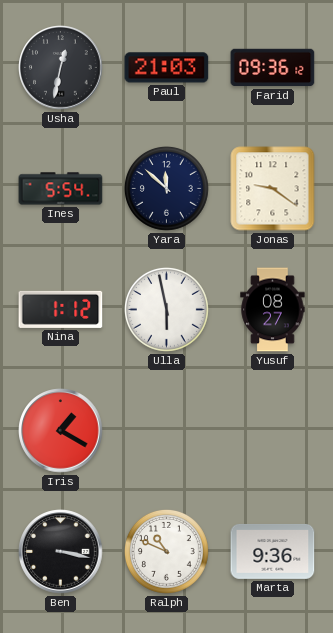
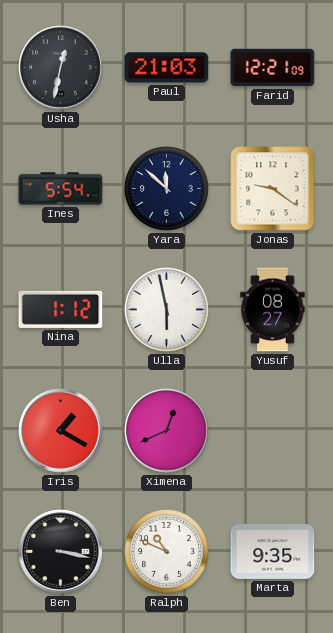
Farid: 09:36 -> 12:21 (273, 68)
Ximena: none -> 12:41 (167, 431)
Marta: 9:36 -> 9:35 (273, 551)
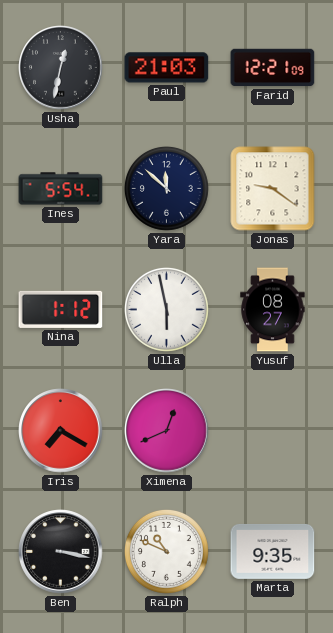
Iris: 1:20 -> 7:20 (61, 431)
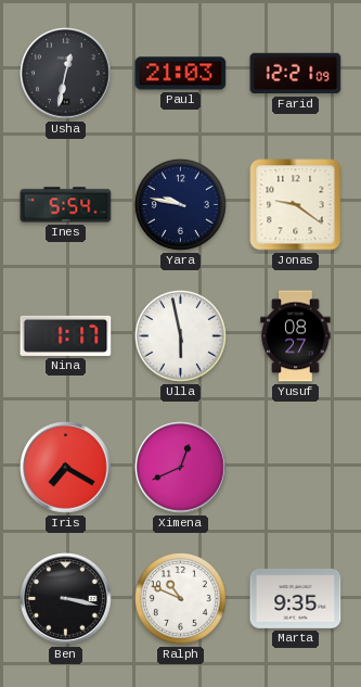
Yara: 11:52 -> 9:47 (181, 205)
Nina: 1:12 -> 1:17 (66, 335)
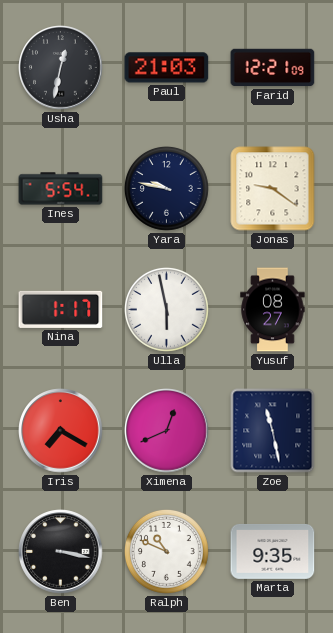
Zoe: none -> 11:28 (273, 431)
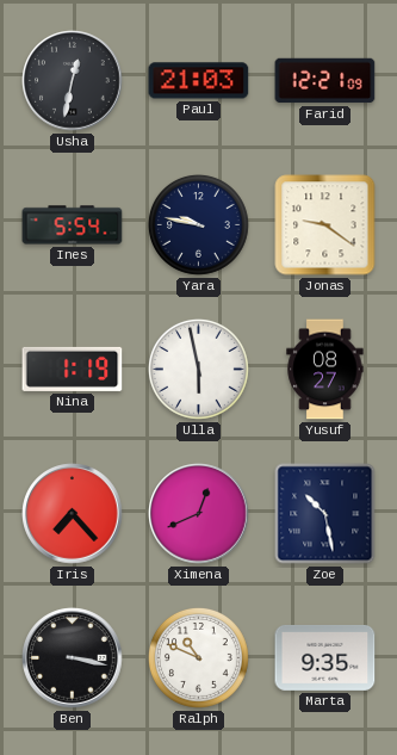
Nina: 1:17 -> 1:19 (73, 369)
Iris: 7:20 -> 7:23 (73, 514)
Zoe: 11:28 -> 10:28 (325, 514)
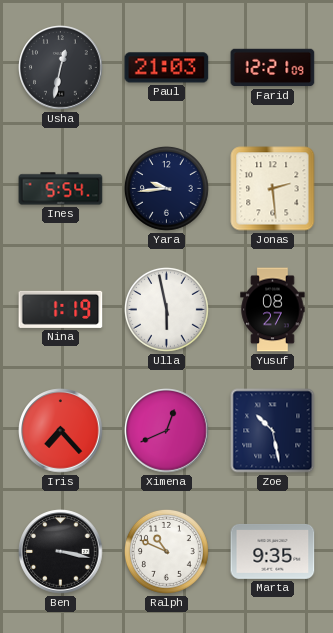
Yara: 9:47 -> 9:44 (167, 189)
Jonas: 9:21 -> 2:29 (273, 189)
